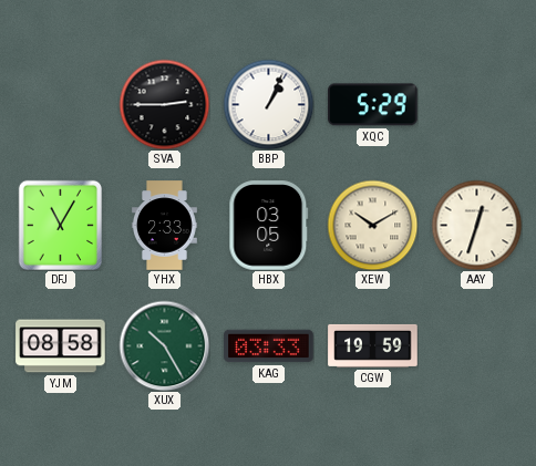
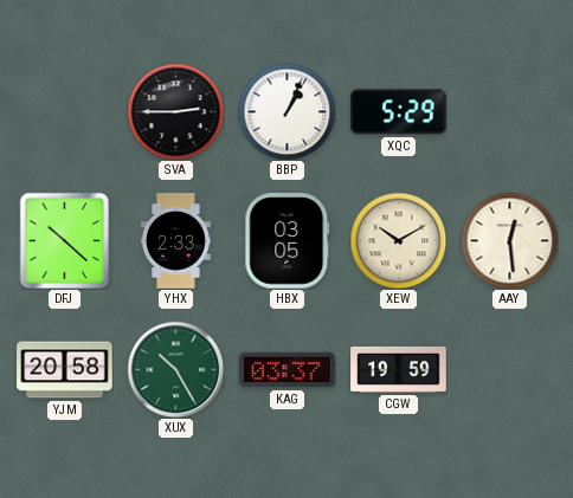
DFJ: 11:05 -> 10:22 (64, 240)
AAY: 12:33 -> 12:29 (509, 240)
YJM: 08:58 -> 20:58 (65, 370)
KAG: 03:33 -> 03:37 (288, 370)
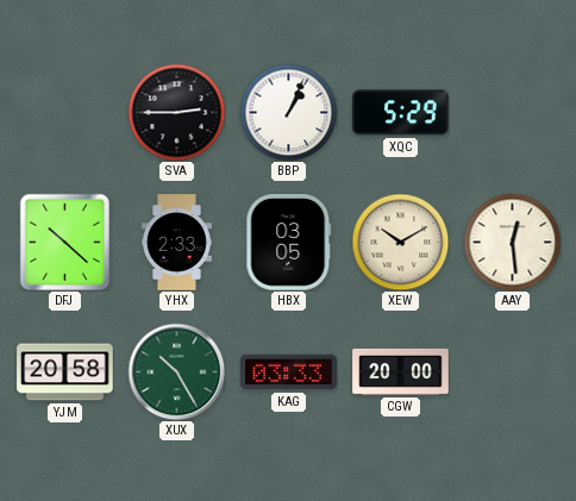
KAG: 03:37 -> 03:33 (289, 372)
CGW: 19:59 -> 20:00 (401, 371)
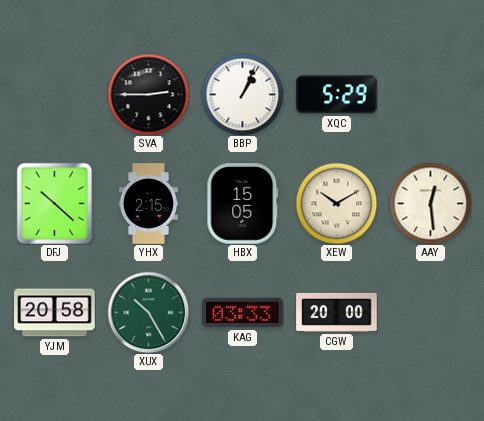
YHX: 2:33 -> 2:15 (148, 204)
HBX: 03:05 -> 15:05 (243, 204)
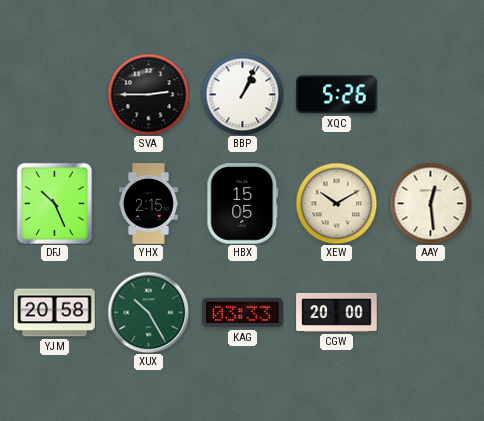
XQC: 5:29 -> 5:26 (337, 95)
DFJ: 10:22 -> 10:26 (54, 203)
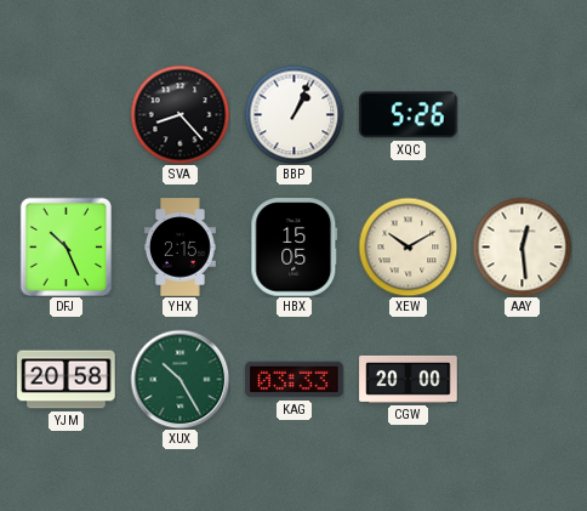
SVA: 2:45 -> 8:23 (179, 114)
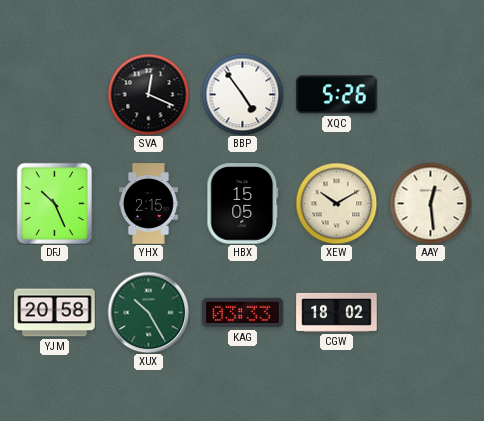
SVA: 8:23 -> 12:19 (148, 94)
BBP: 1:04 -> 4:54 (242, 94)
CGW: 20:00 -> 18:02 (337, 312)
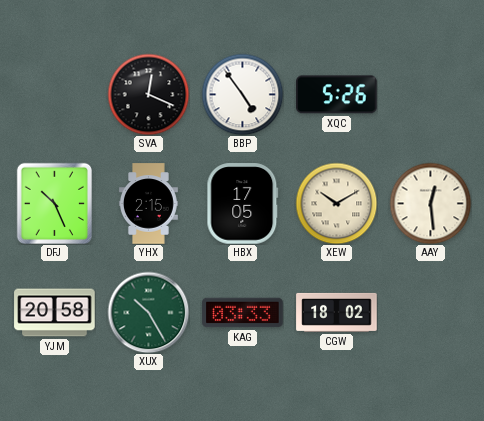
HBX: 15:05 -> 17:05 (243, 204)
